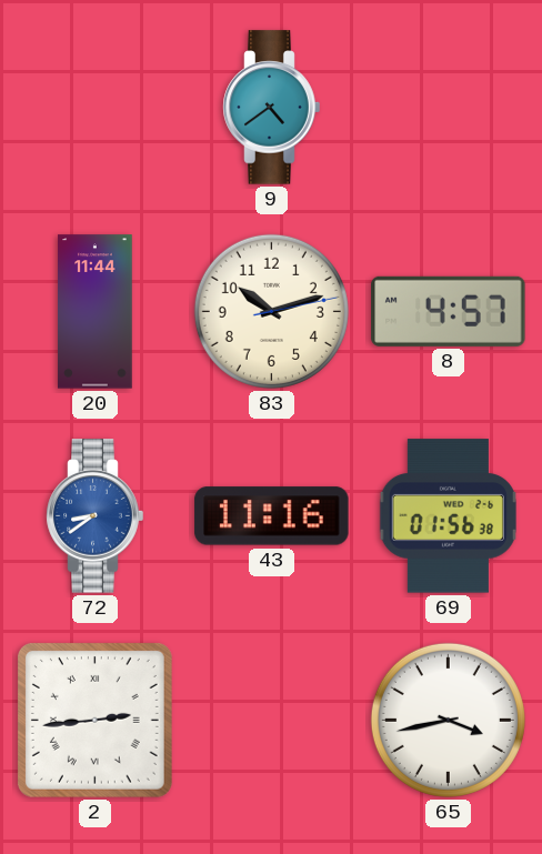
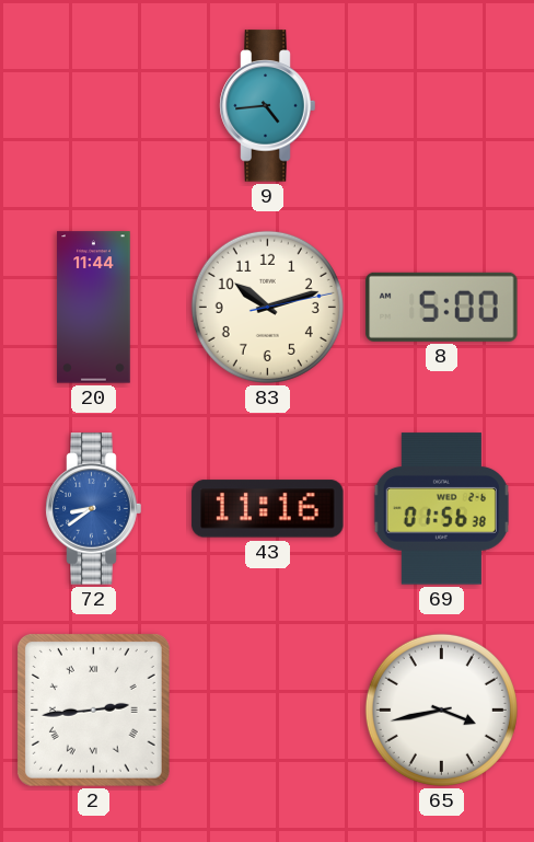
9: 4:39 -> 4:44 (268, 106)
8: 4:57 -> 5:00 (442, 307)
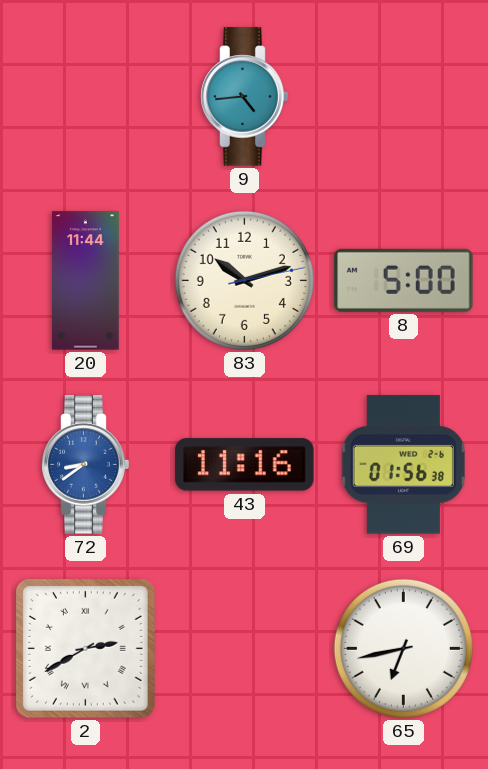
2: 2:44 -> 2:40 (85, 648)
65: 3:43 -> 6:43 (403, 648)
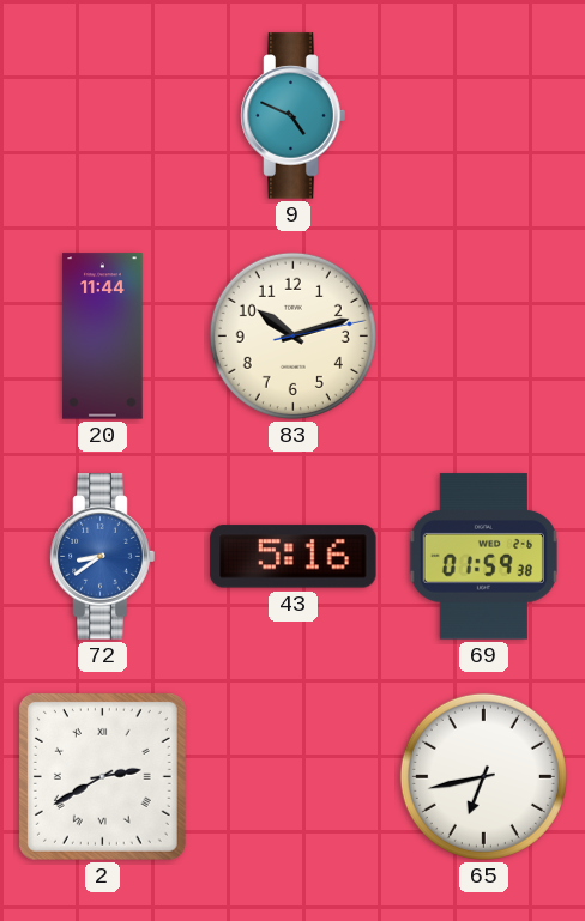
9: 4:44 -> 4:49 (294, 116)
8: 5:00 -> none (404, 280)
43: 11:16 -> 5:16 (294, 557)
69: 01:56 -> 01:59 (483, 557)
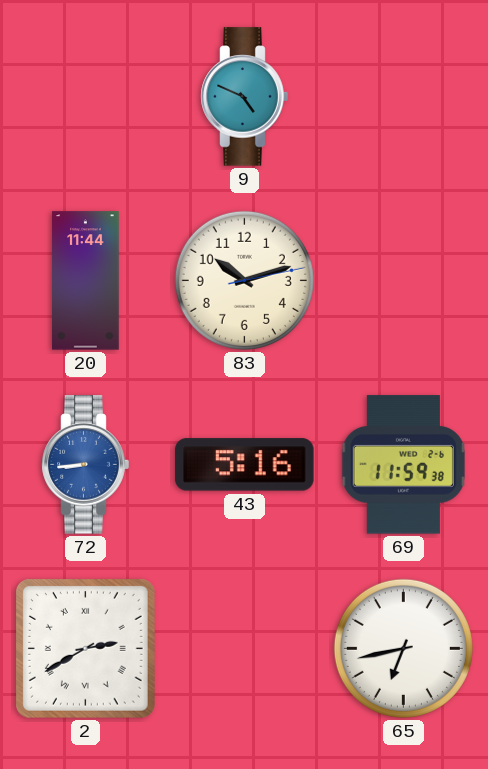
72: 8:39 -> 8:44 (86, 465)
69: 01:59 -> 11:59 (403, 465)
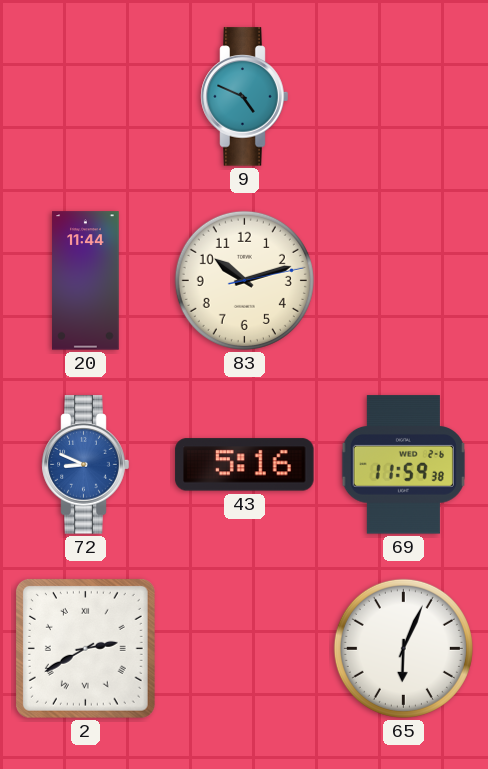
72: 8:44 -> 8:49 (86, 465)
65: 6:43 -> 6:04 (403, 648)
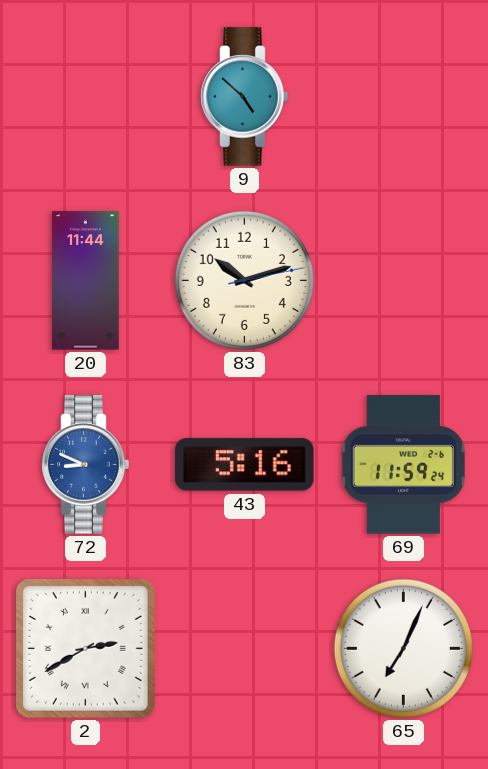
9: 4:49 -> 4:52 (245, 97)
69: 11:59:38 -> 11:59:24 (403, 465)
65: 6:04 -> 7:04 (403, 648)
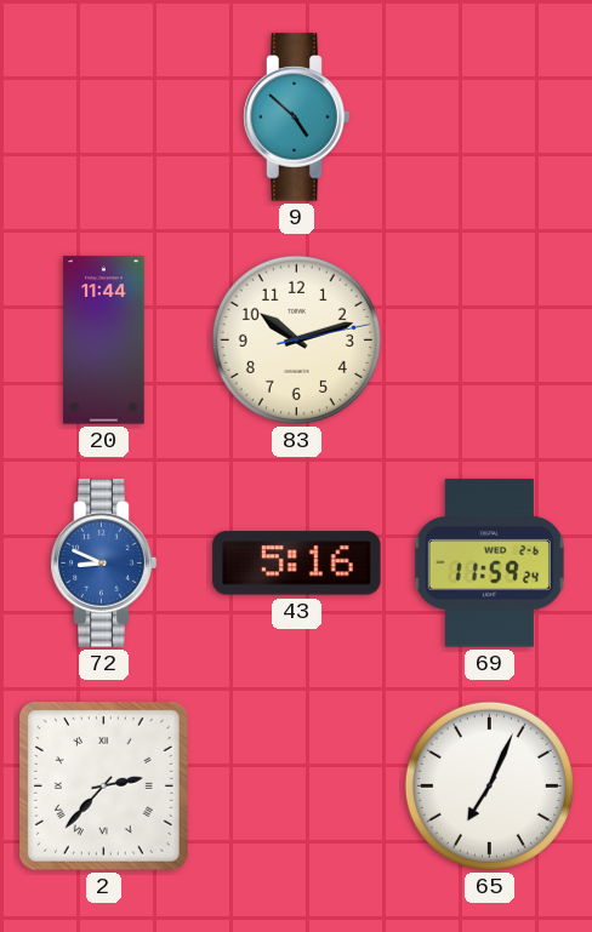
2: 2:40 -> 2:37 (103, 785)
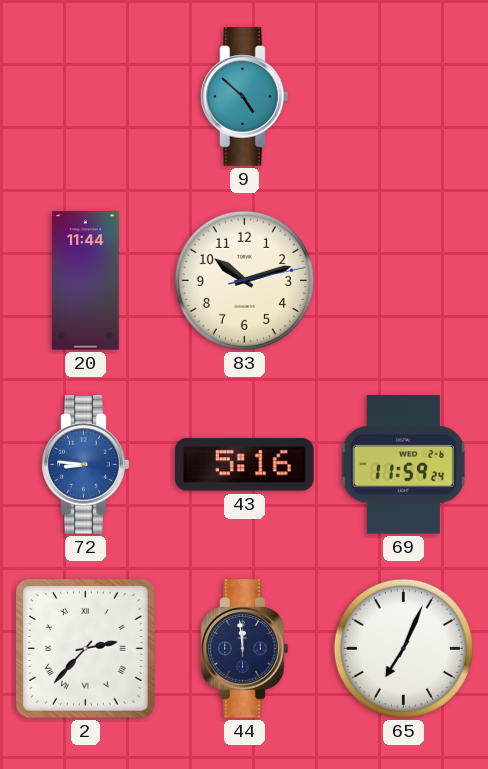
72: 8:49 -> 8:46 (86, 465)
44: none -> 11:59 (245, 649)
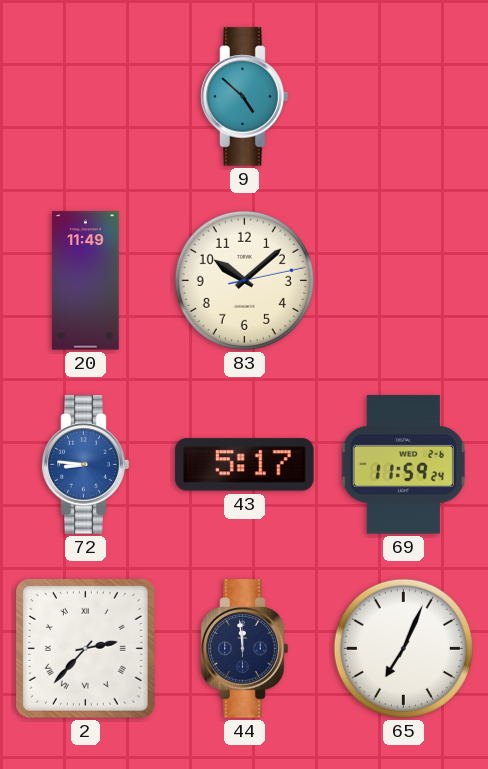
20: 11:44 -> 11:49 (86, 281)
83: 10:12 -> 10:08 (244, 280)
43: 5:16 -> 5:17 (245, 465)
